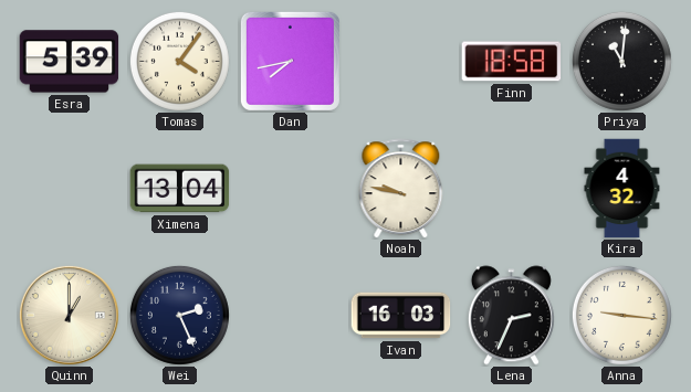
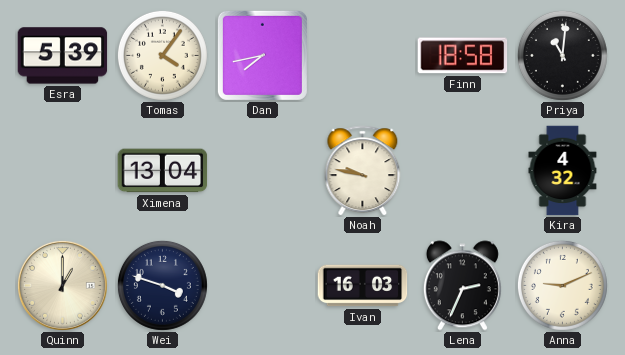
Wei: 2:26 -> 3:48 (162, 285)
Anna: 9:16 -> 9:11 (562, 285)
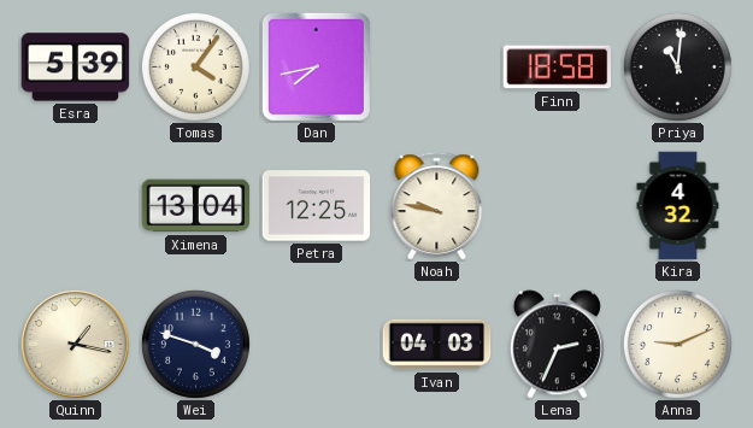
Petra: none -> 12:25 (317, 206)
Quinn: 1:00 -> 1:17 (75, 344)
Ivan: 16:03 -> 04:03 (437, 345)
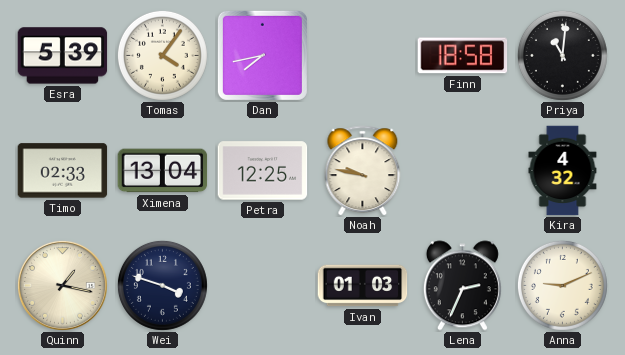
Timo: none -> 02:33 (63, 171)
Ivan: 04:03 -> 01:03 (363, 286)
